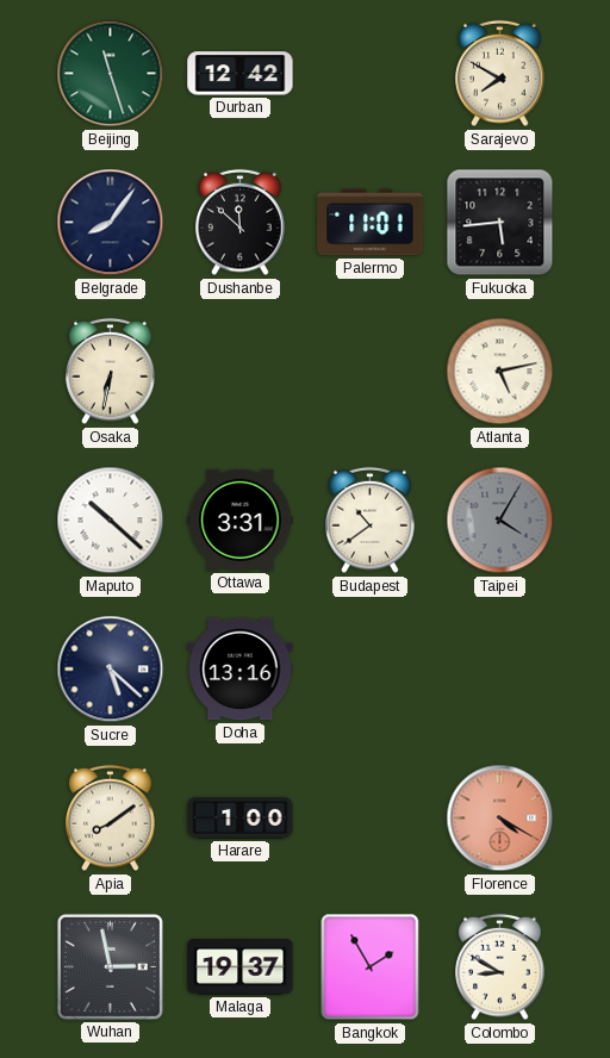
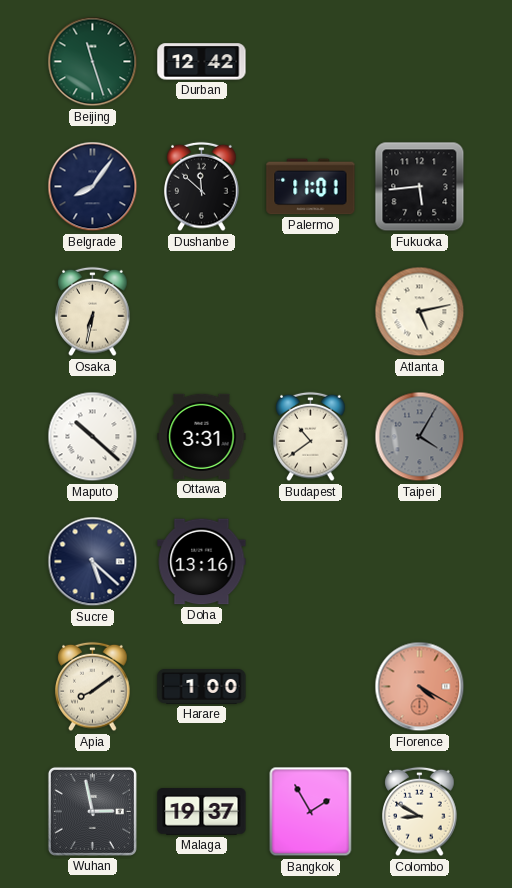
Sarajevo: 7:50 -> none (500, 74)
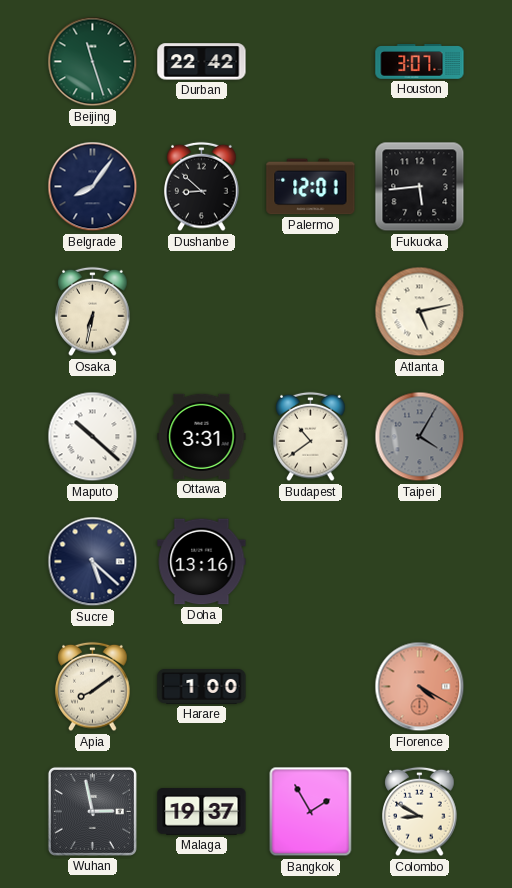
Durban: 12:42 -> 22:42 (202, 62)
Houston: none -> 3:07 (420, 62)
Dushanbe: 11:52 -> 8:52 (202, 187)
Palermo: 11:01 -> 12:01 (311, 187)
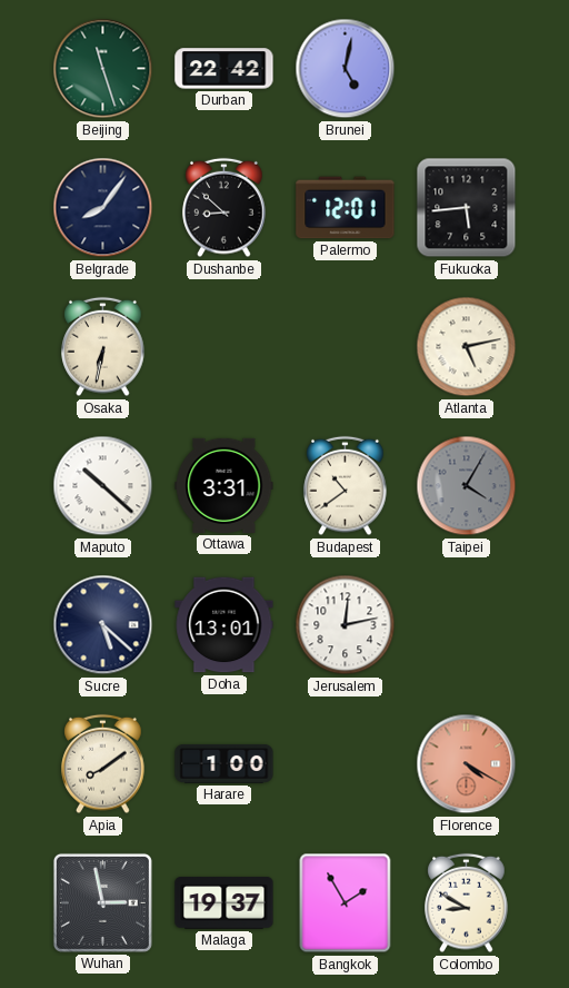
Brunei: none -> 5:02 (346, 69)
Houston: 3:07 -> none (420, 62)
Doha: 13:16 -> 13:01 (224, 625)
Jerusalem: none -> 12:13 (346, 625)
